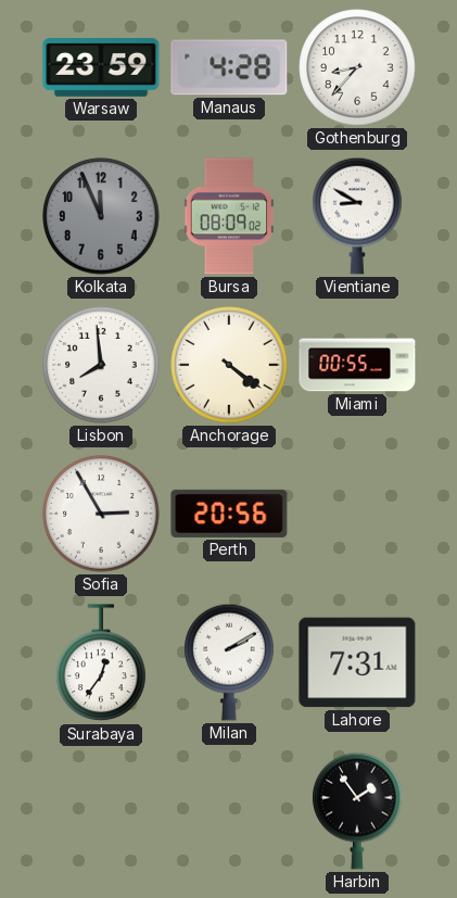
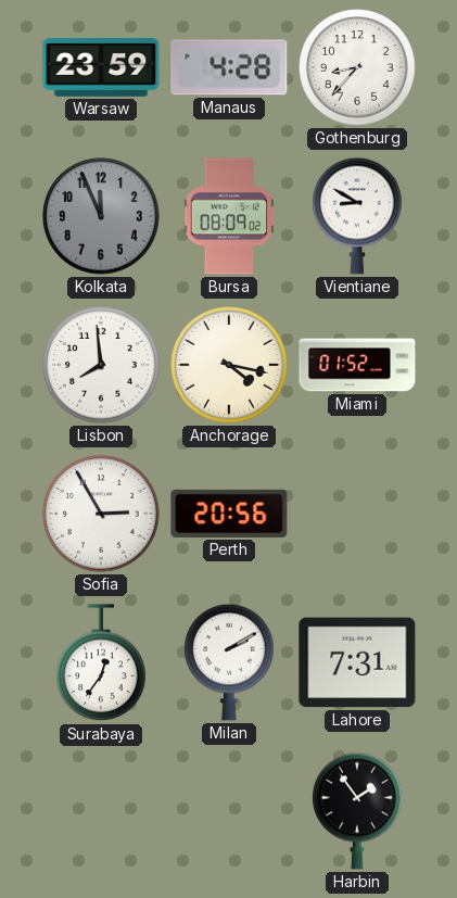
Anchorage: 4:21 -> 4:17 (229, 365)
Miami: 00:55 -> 01:52 (357, 365)
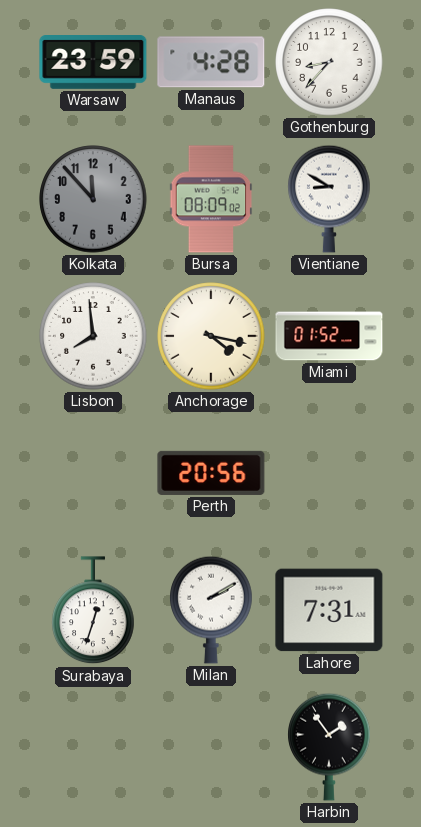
Kolkata: 11:56 -> 11:53 (93, 199)
Sofia: 2:55 -> none (101, 514)
Surabaya: 12:36 -> 12:33 (93, 611)
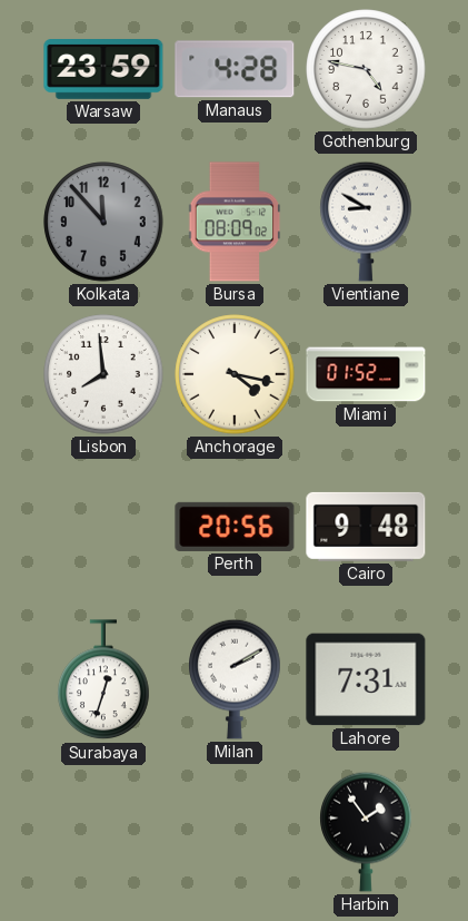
Gothenburg: 8:37 -> 4:47 (366, 69)
Cairo: none -> 9:48 (366, 527)
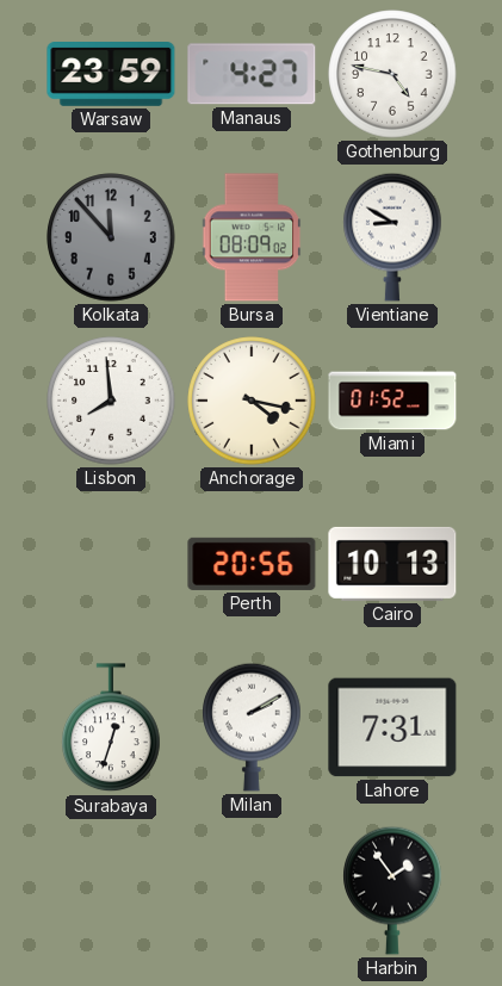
Manaus: 4:28 -> 4:27 (252, 74)
Cairo: 9:48 -> 10:13 (392, 564)
